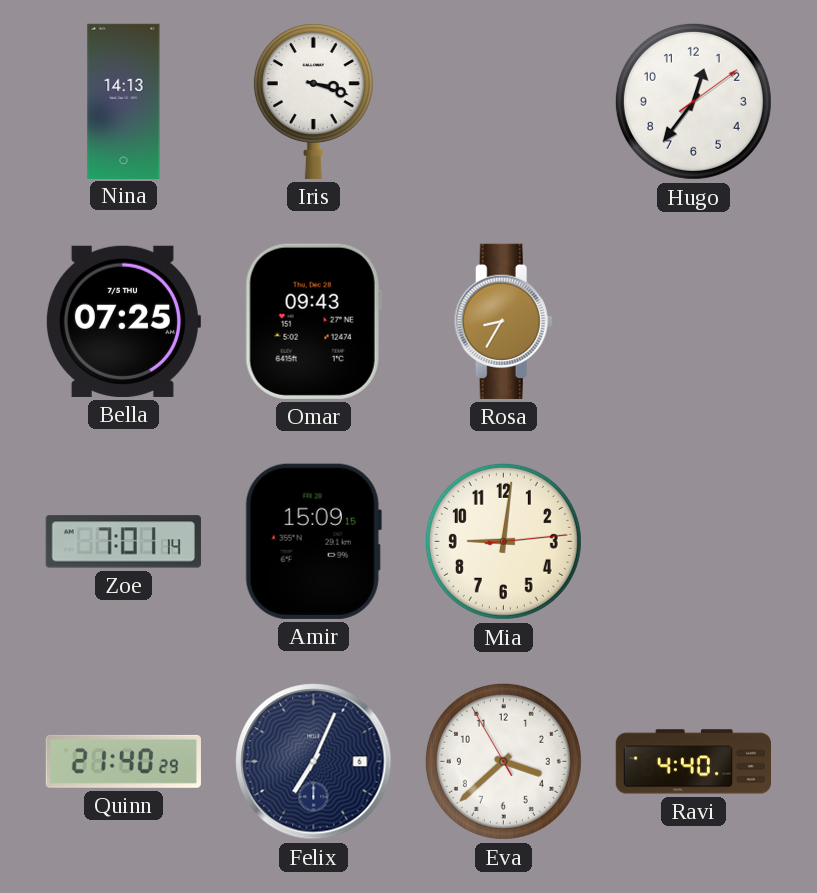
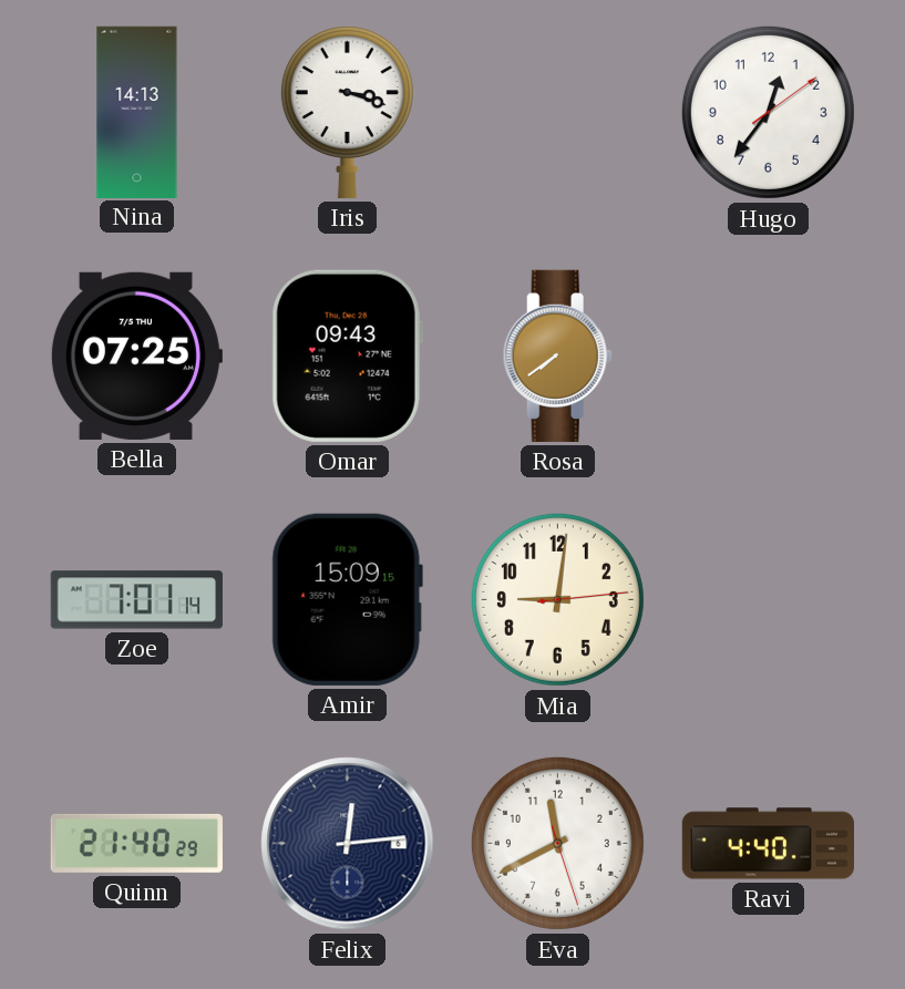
Rosa: 8:35 -> 7:39 (557, 356)
Felix: 7:04 -> 12:14 (348, 844)
Eva: 3:37 -> 11:40 (557, 843)
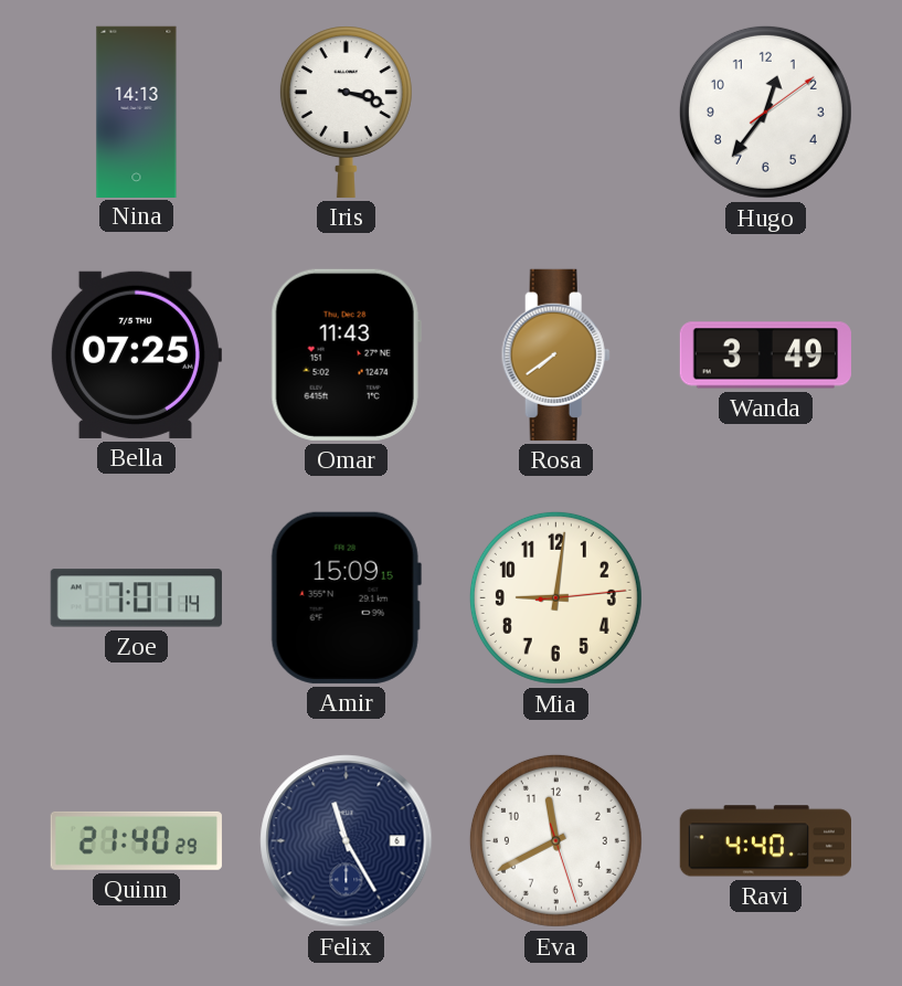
Omar: 09:43 -> 11:43 (346, 354)
Wanda: none -> 3:49 (765, 356)
Felix: 12:14 -> 11:25 (347, 841)
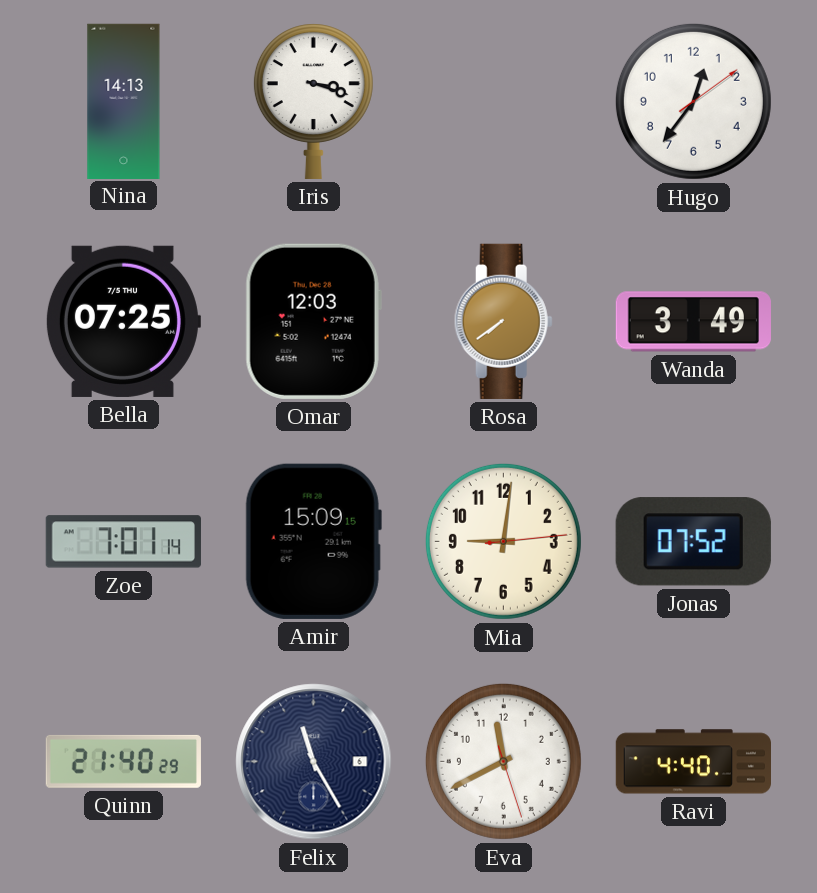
Omar: 11:43 -> 12:03 (313, 321)
Jonas: none -> 07:52 (693, 542)
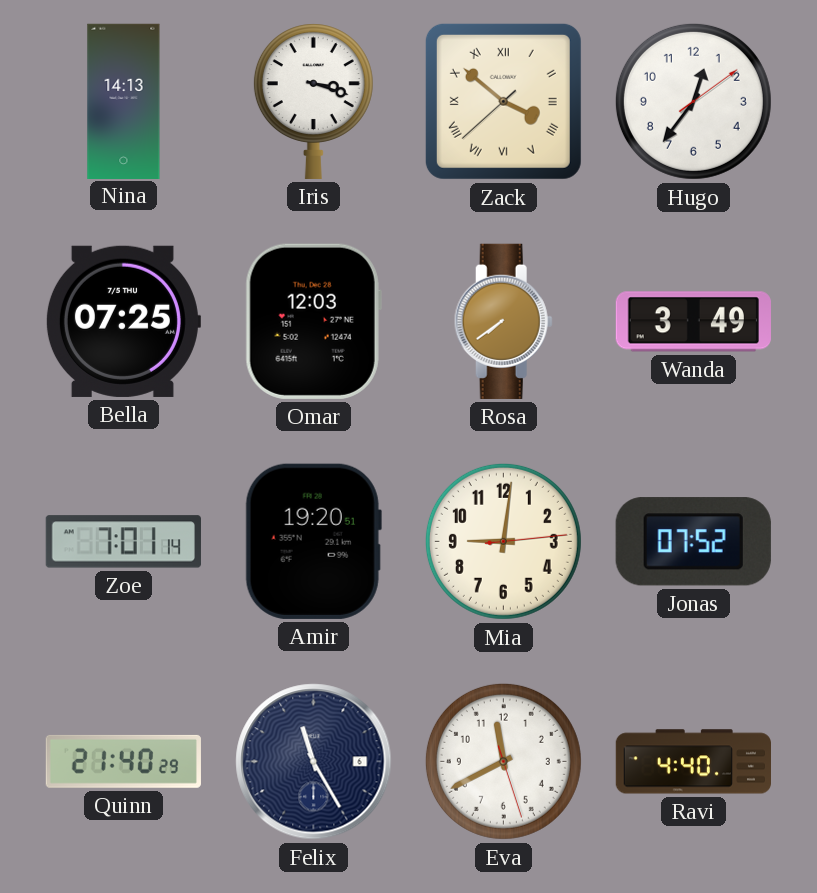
Zack: none -> 3:51 (503, 101)
Amir: 15:09 -> 19:20 (313, 541)
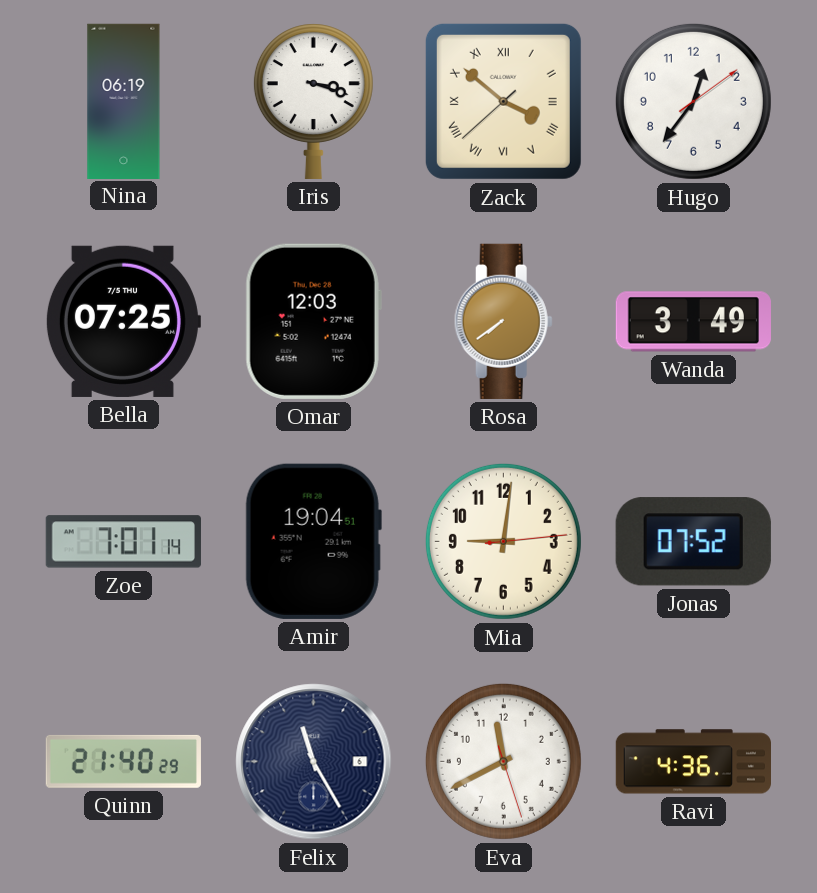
Nina: 14:13 -> 06:19 (124, 101)
Amir: 19:20 -> 19:04 (313, 541)
Ravi: 4:40 -> 4:36 (693, 762)
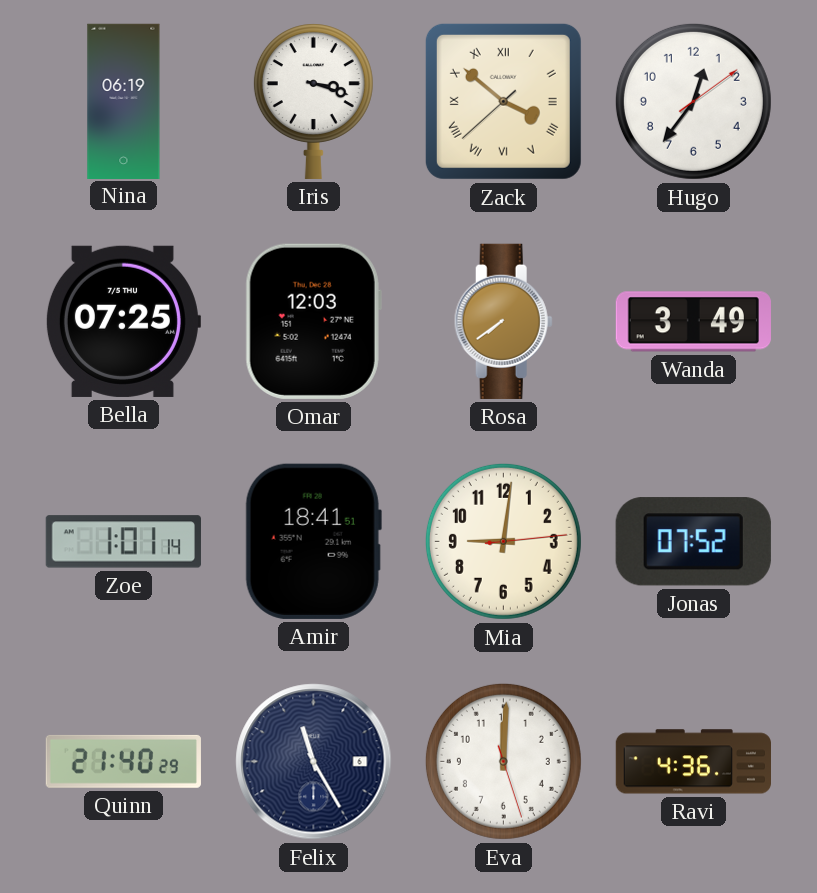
Zoe: 7:01 -> 1:01 (123, 542)
Amir: 19:04 -> 18:41 (313, 541)
Eva: 11:40 -> 12:00 (503, 761)
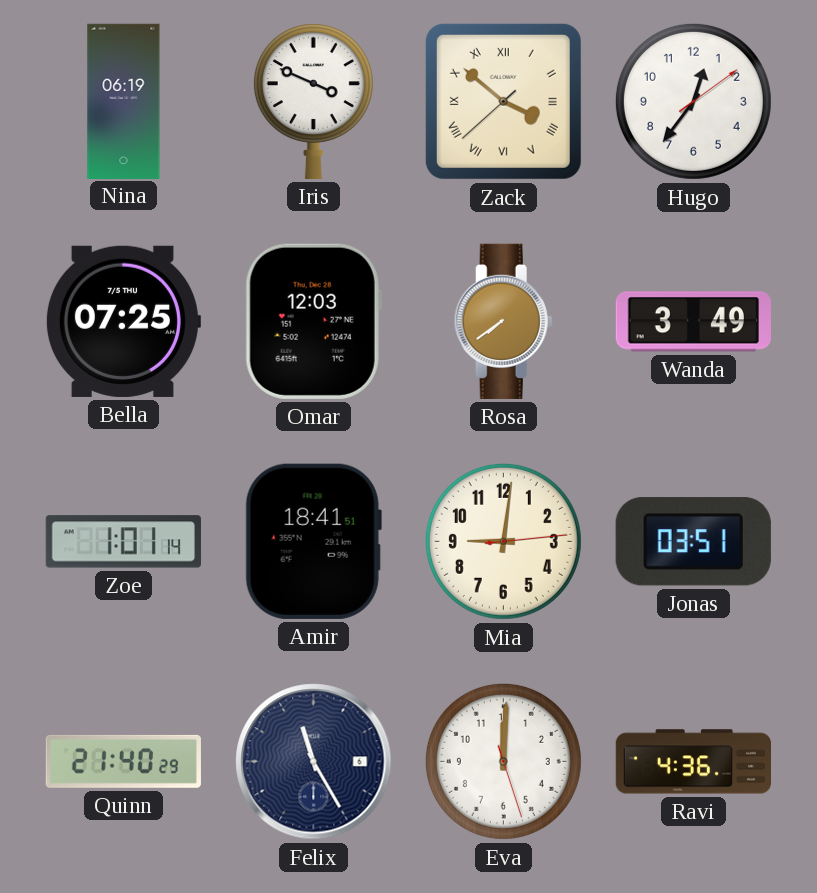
Iris: 3:18 -> 3:49 (313, 101)
Jonas: 07:52 -> 03:51 (693, 542)
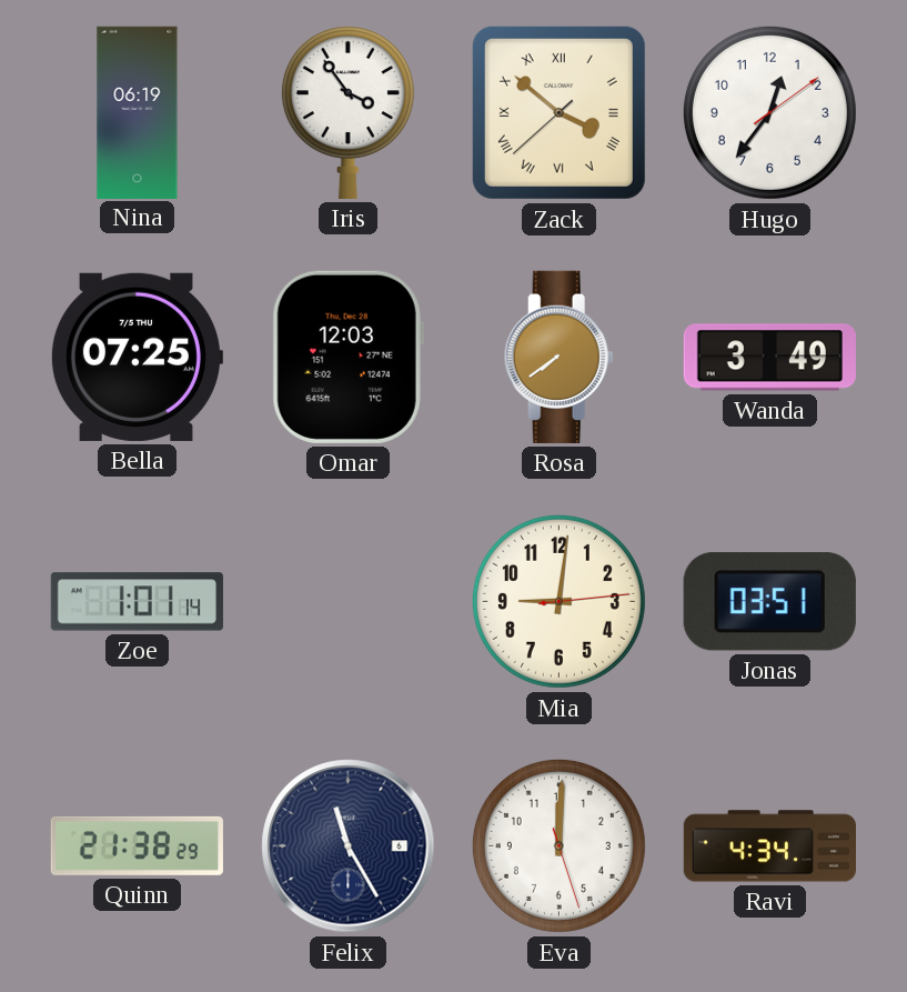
Iris: 3:49 -> 3:54 (347, 112)
Amir: 18:41 -> none (313, 541)
Quinn: 21:40 -> 21:38 (137, 845)
Ravi: 4:36 -> 4:34 (769, 846)
